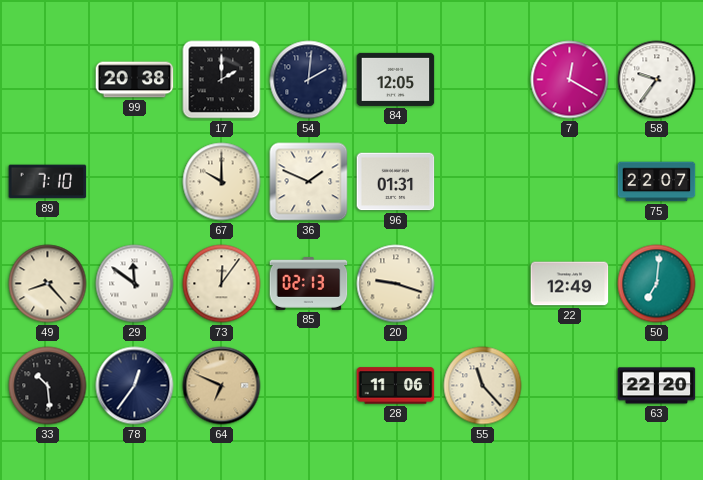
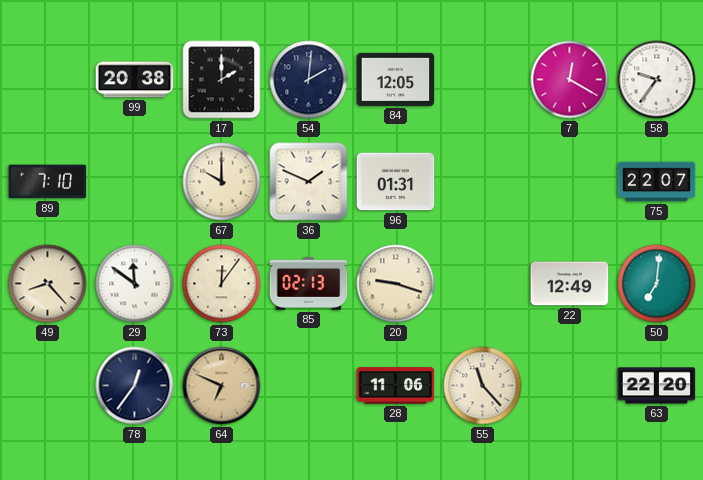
33: 10:29 -> none (48, 386)
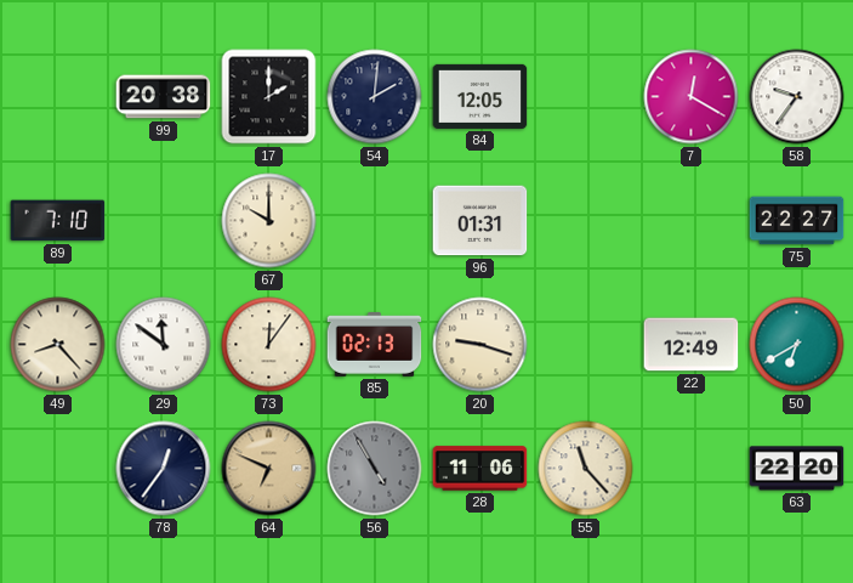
36: 1:49 -> none (309, 182)
75: 22:07 -> 22:27 (797, 221)
50: 7:01 -> 6:40 (797, 345)
56: none -> 4:55 (375, 469)
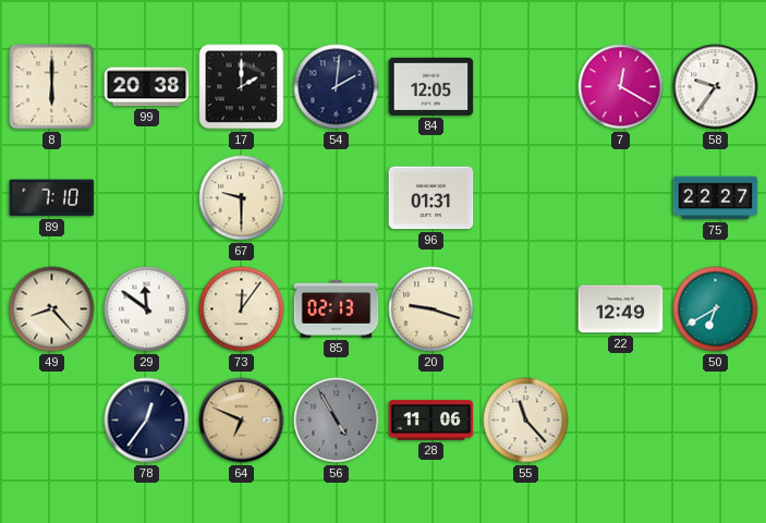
8: none -> 6:00 (52, 87)
67: 10:00 -> 9:30 (242, 198)
63: 22:20 -> none (797, 469)
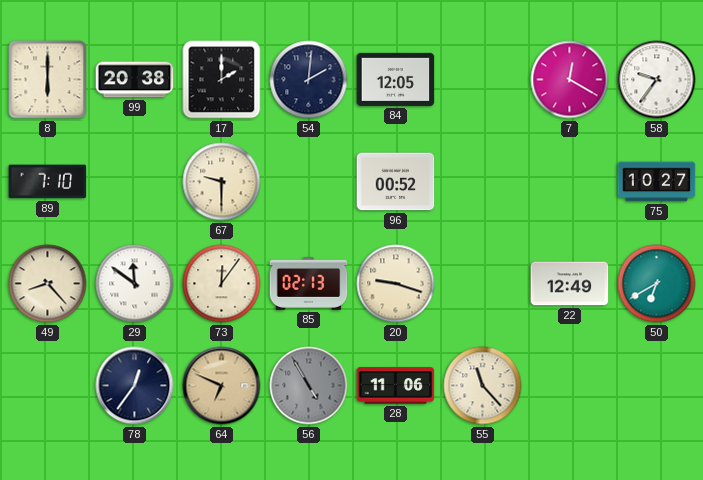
96: 01:31 -> 00:52 (396, 182)
75: 22:27 -> 10:27 (657, 182)
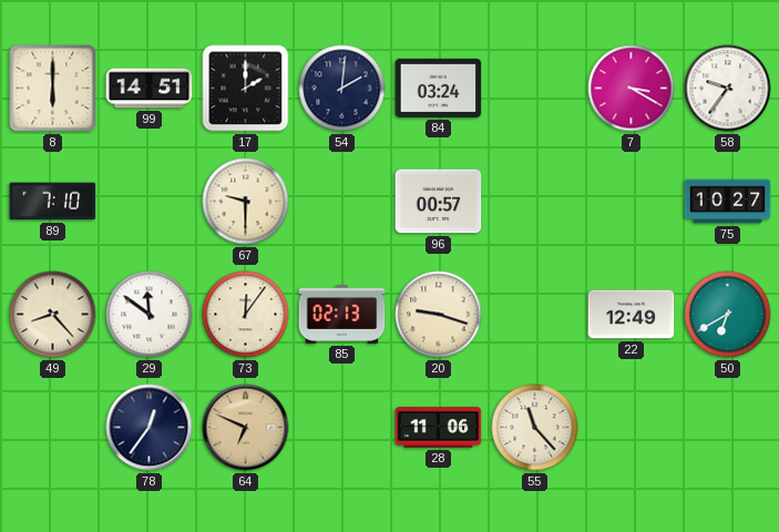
99: 20:38 -> 14:51 (150, 89)
84: 12:05 -> 03:24 (439, 88)
7: 12:20 -> 3:20 (632, 89)
96: 00:52 -> 00:57 (439, 202)
56: 4:55 -> none (309, 386)
